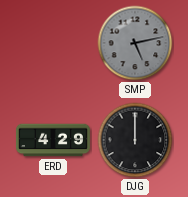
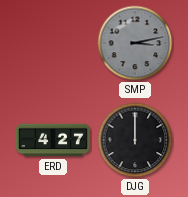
SMP: 5:13 -> 3:13 (135, 43)
ERD: 4:29 -> 4:27 (53, 140)
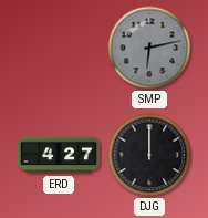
SMP: 3:13 -> 6:13 (149, 48)
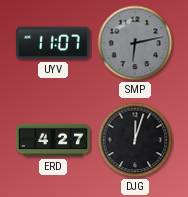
UYV: none -> 11:07 (53, 43)
DJG: 12:00 -> 12:03 (135, 140)
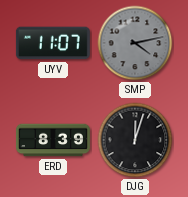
SMP: 6:13 -> 4:13 (135, 43)
ERD: 4:27 -> 8:39 (53, 140)
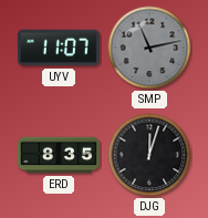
SMP: 4:13 -> 11:13 (149, 48)
ERD: 8:39 -> 8:35 (59, 155)
